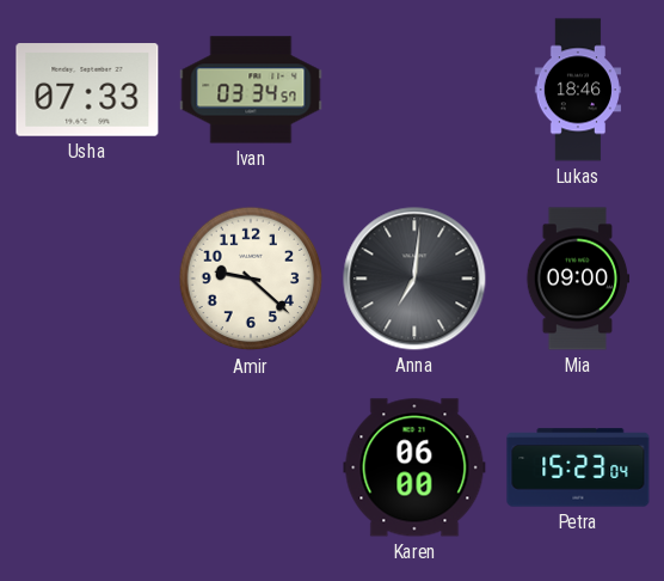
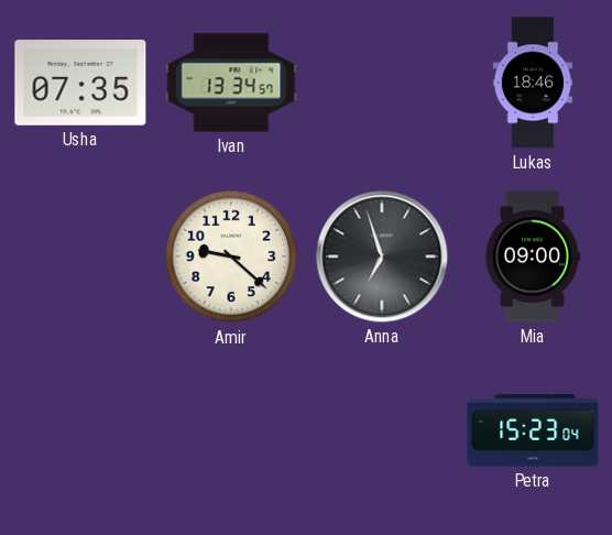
Usha: 07:33 -> 07:35 (80, 83)
Ivan: 03:34 -> 13:34 (231, 83)
Anna: 7:01 -> 6:57 (382, 256)
Karen: 06:00 -> none (414, 467)
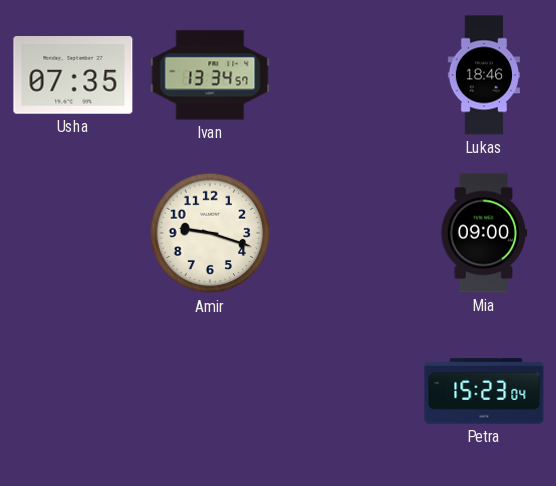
Amir: 9:22 -> 9:18 (210, 233)
Anna: 6:57 -> none (382, 256)
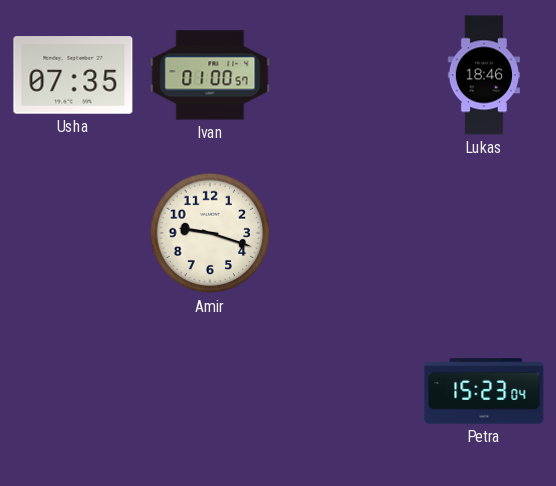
Ivan: 13:34 -> 01:00 (210, 75)
Mia: 09:00 -> none (484, 233)
